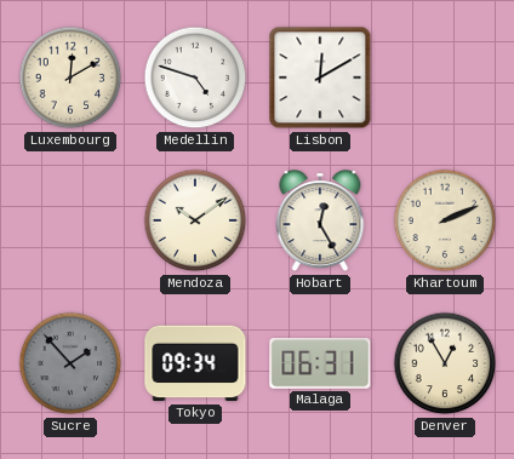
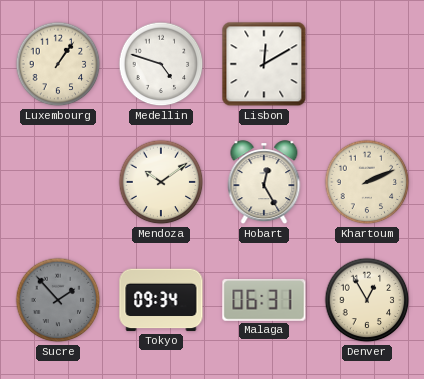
Luxembourg: 12:10 -> 1:06 (58, 64)
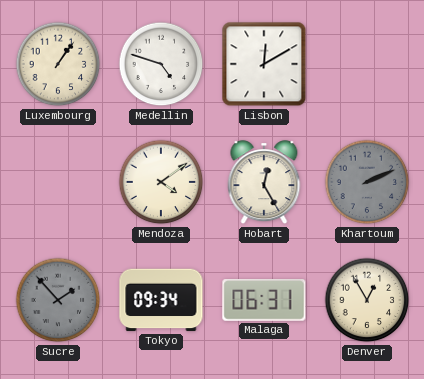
Mendoza: 10:09 -> 4:09 (161, 182)
Khartoum dial: cream -> grey (367, 182)
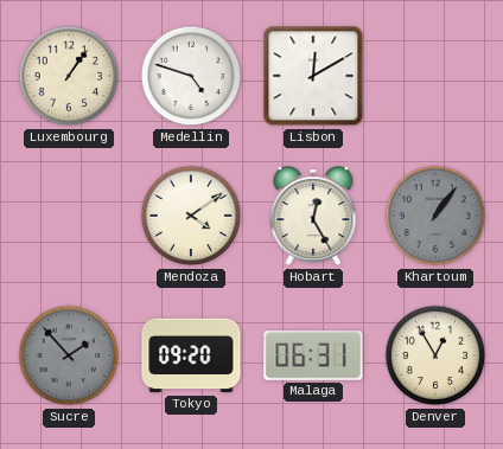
Khartoum: 2:11 -> 1:06 (435, 216)
Tokyo: 09:34 -> 09:20 (191, 355)
